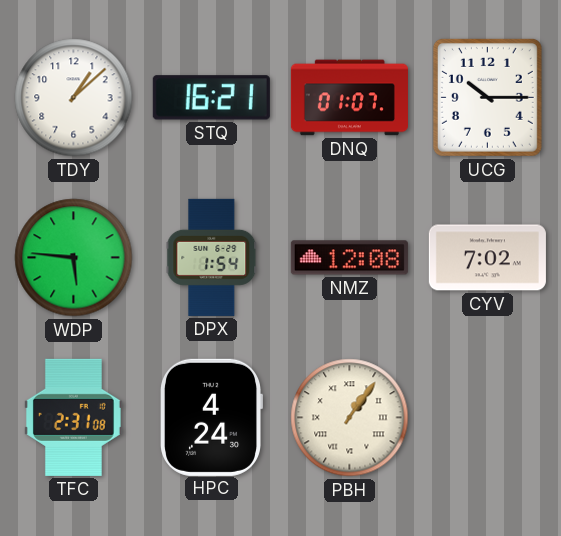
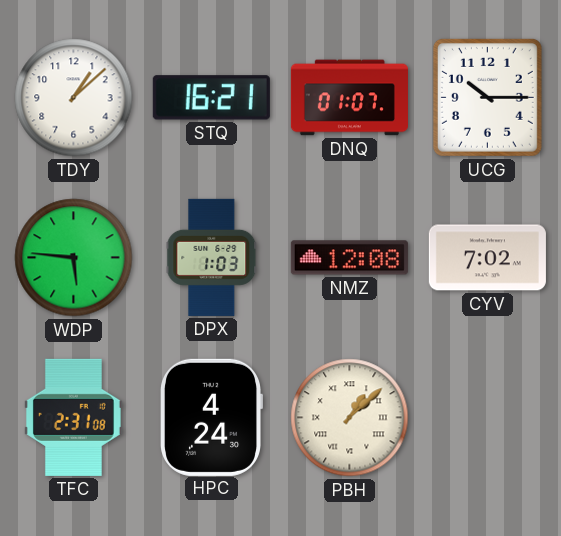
DPX: 1:54 -> 1:03 (212, 257)
PBH: 1:06 -> 1:08 (350, 418)
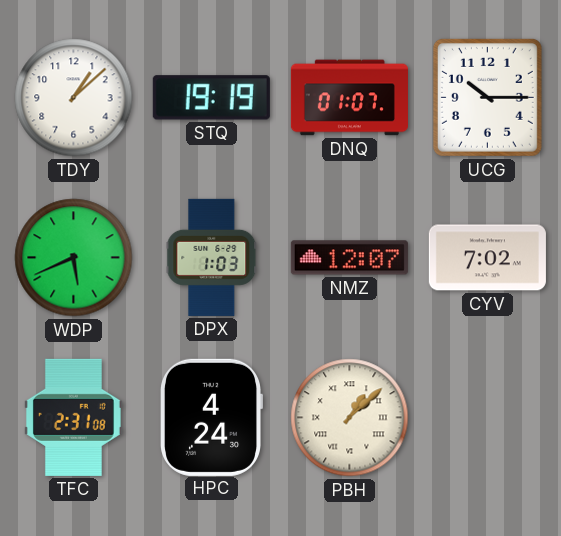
STQ: 16:21 -> 19:19 (211, 98)
WDP: 5:46 -> 5:41 (74, 258)
NMZ: 12:08 -> 12:07 (349, 258)
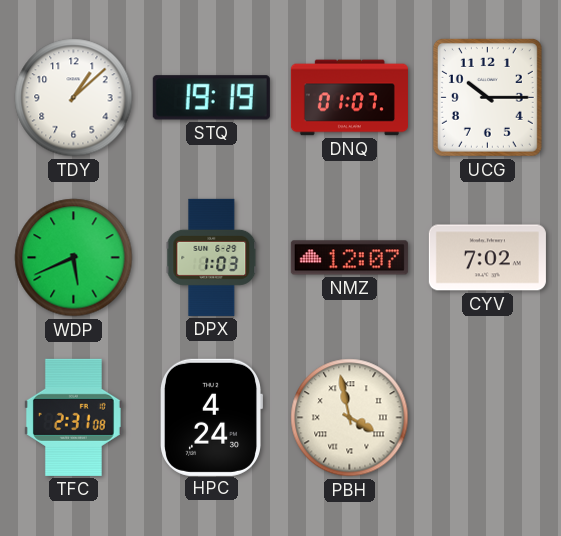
PBH: 1:08 -> 3:58 (350, 418)
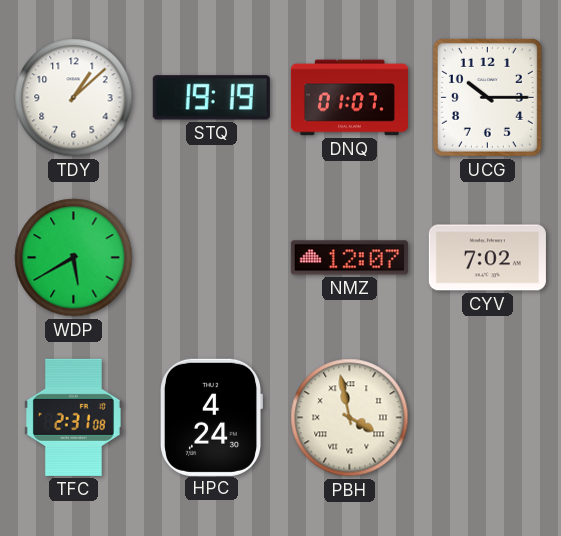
WDP: 5:41 -> 5:40 (74, 258)
DPX: 1:03 -> none (212, 257)
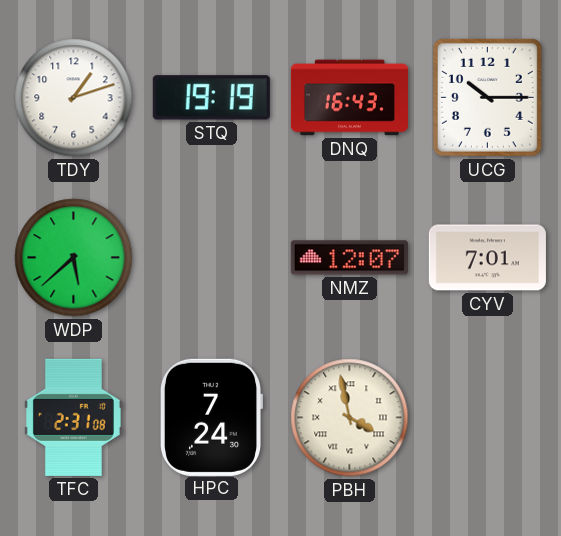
TDY: 1:08 -> 1:12 (74, 98)
DNQ: 01:07 -> 16:43 (349, 98)
WDP: 5:40 -> 5:38 (74, 258)
CYV: 7:02 -> 7:01 (487, 258)
HPC: 4:24 -> 7:24 (211, 417)
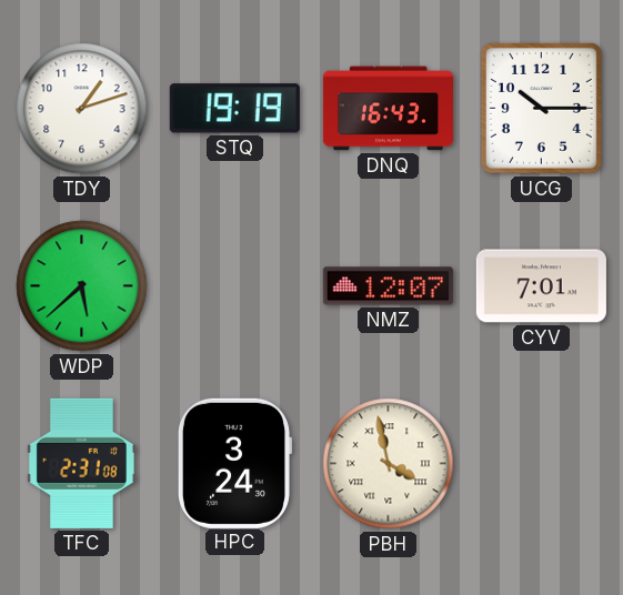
HPC: 7:24 -> 3:24 (234, 463)
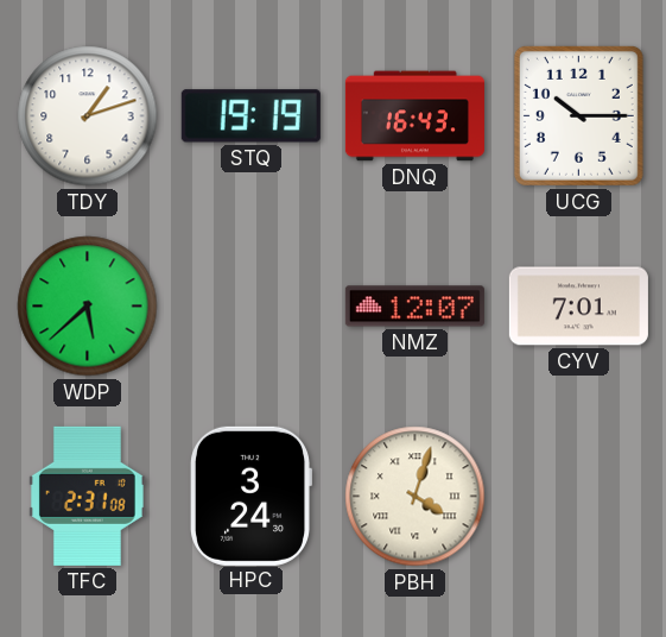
PBH: 3:58 -> 4:03 (416, 497)
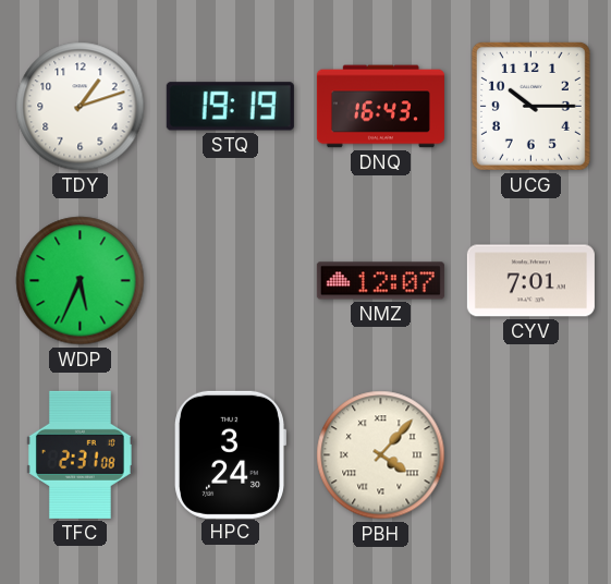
WDP: 5:38 -> 5:34 (81, 281)
PBH: 4:03 -> 4:07 (381, 455)
